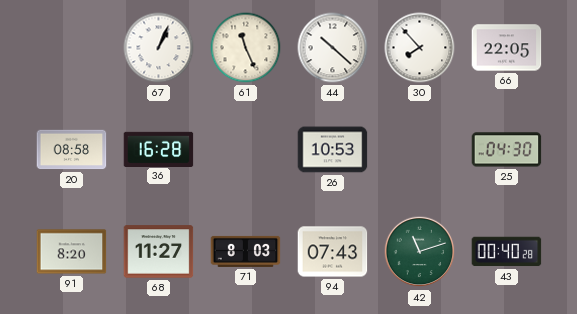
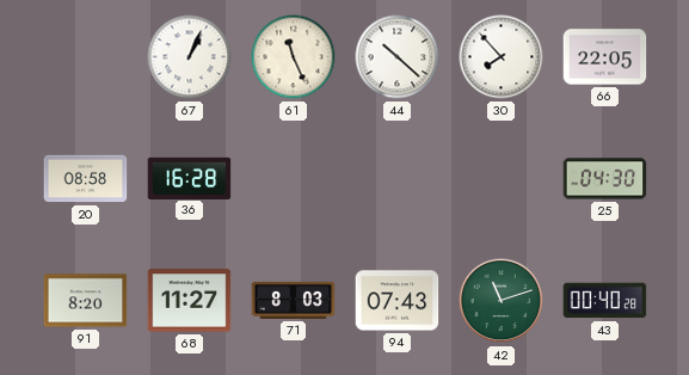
26: 10:53 -> none (333, 150)
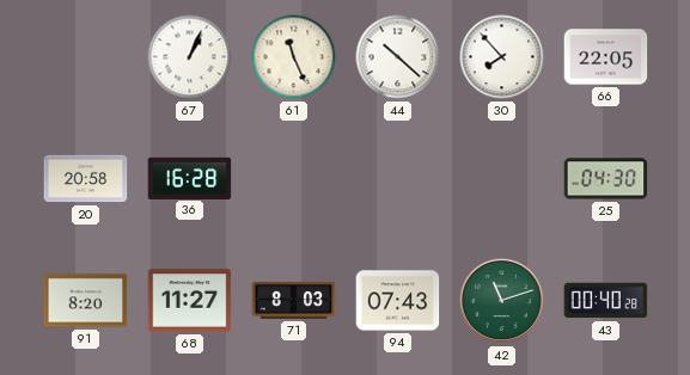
20: 08:58 -> 20:58 (86, 179)
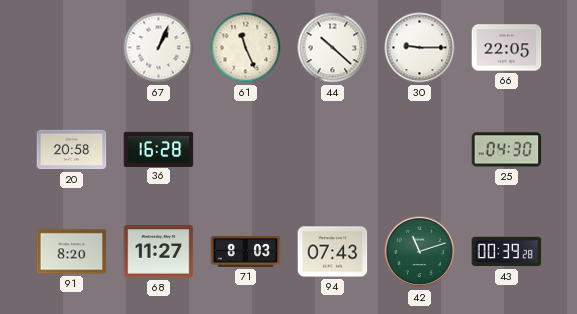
30: 7:53 -> 9:15 (420, 48)
43: 00:40 -> 00:39 (507, 252)
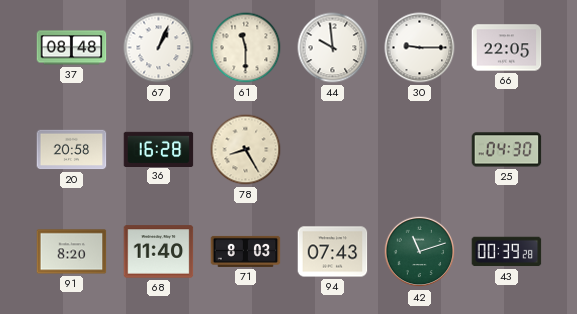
37: none -> 08:48 (72, 48)
61: 11:26 -> 11:30 (246, 48)
44: 10:22 -> 9:59 (333, 48)
78: none -> 8:25 (246, 150)
68: 11:27 -> 11:40 (159, 252)
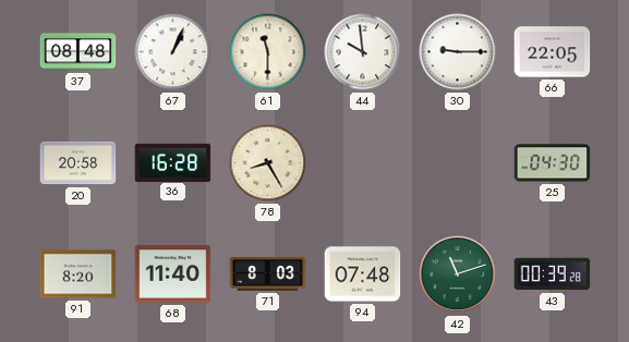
94: 07:43 -> 07:48 (363, 274)
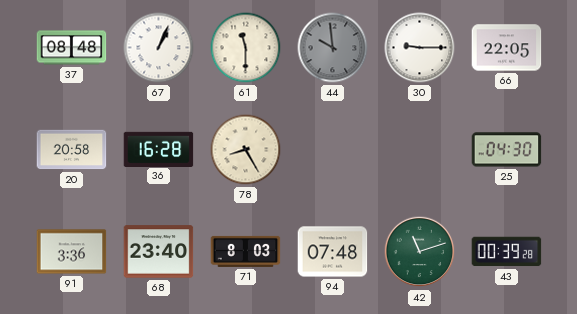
44 dial: white -> grey (333, 48)
91: 8:20 -> 3:36 (72, 252)
68: 11:40 -> 23:40 (159, 252)
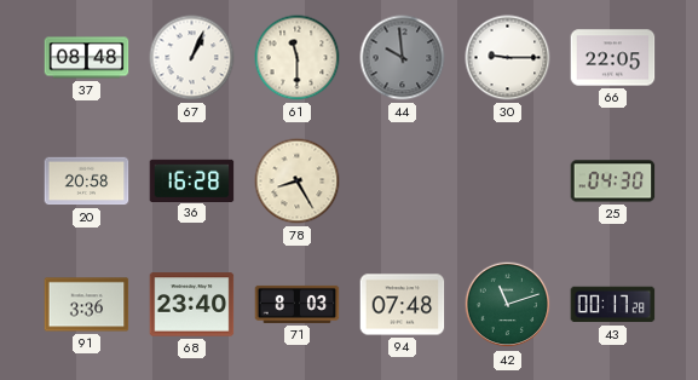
43: 00:39 -> 00:17 (613, 305)
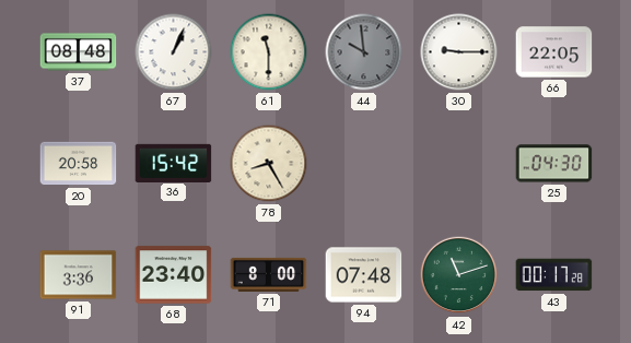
36: 16:28 -> 15:42 (174, 163)
71: 8:03 -> 8:00 (269, 274)
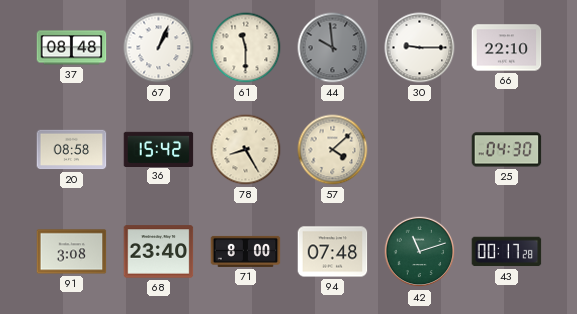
66: 22:05 -> 22:10 (507, 48)
20: 20:58 -> 08:58 (72, 150)
57: none -> 4:08 (333, 150)
91: 3:36 -> 3:08 (72, 252)
